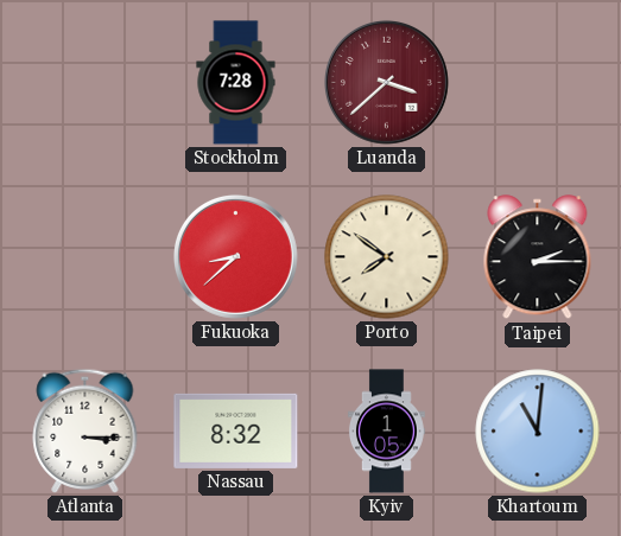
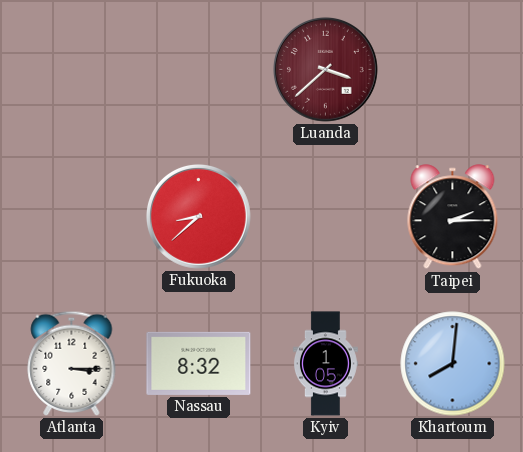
Stockholm: 7:28 -> none (236, 83)
Porto: 7:51 -> none (387, 257)
Khartoum: 11:01 -> 8:01 (453, 364)
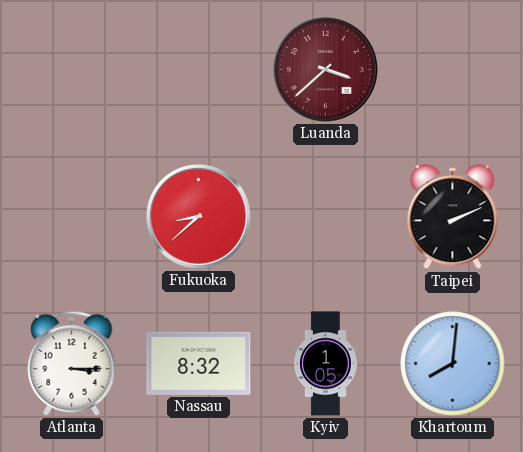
Taipei: 2:15 -> 2:11 (453, 217)
